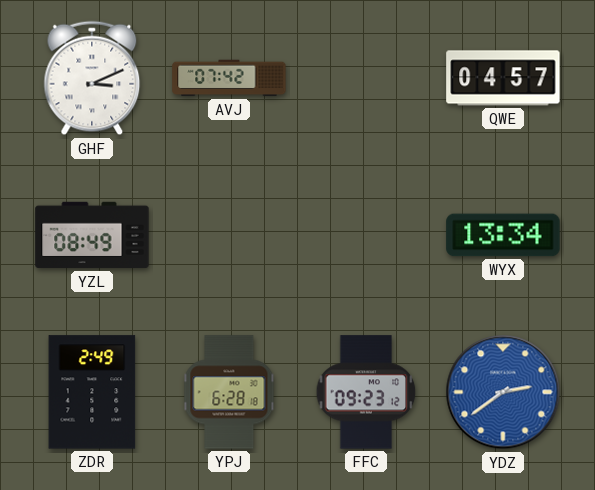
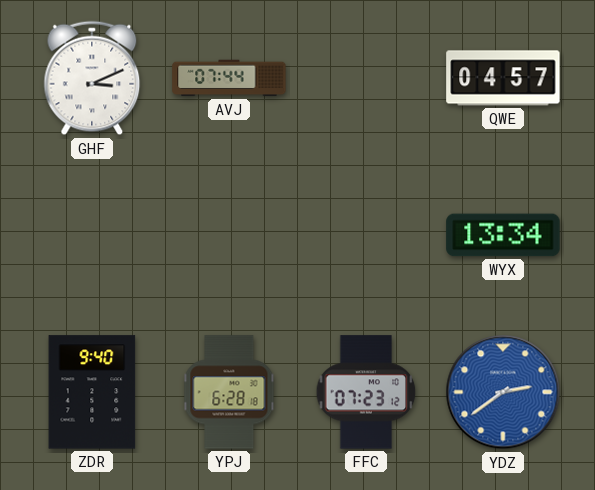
AVJ: 07:42 -> 07:44 (229, 78)
YZL: 08:49 -> none (92, 235)
ZDR: 2:49 -> 9:40 (92, 392)
FFC: 09:23 -> 07:23 (366, 392)
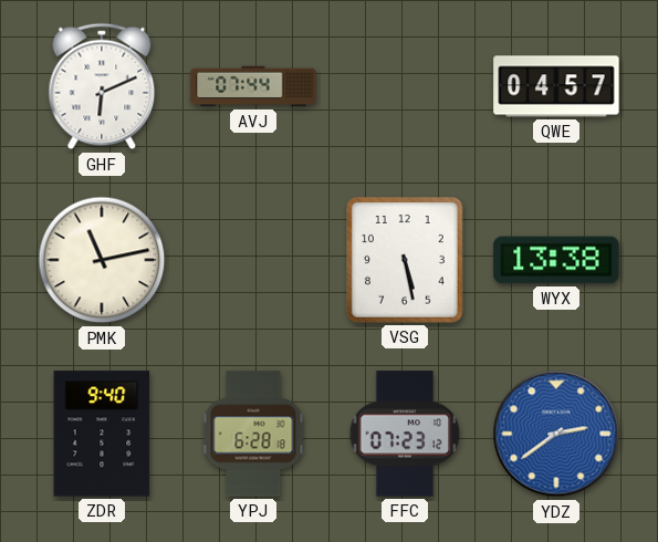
GHF: 3:11 -> 6:11 (102, 86)
PMK: none -> 11:13 (102, 260)
VSG: none -> 5:28 (406, 261)
WYX: 13:34 -> 13:38 (556, 260)
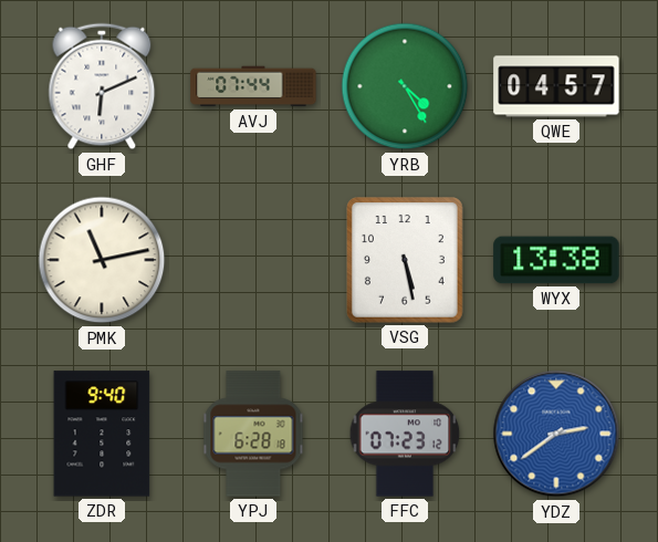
YRB: none -> 4:25 (405, 86)
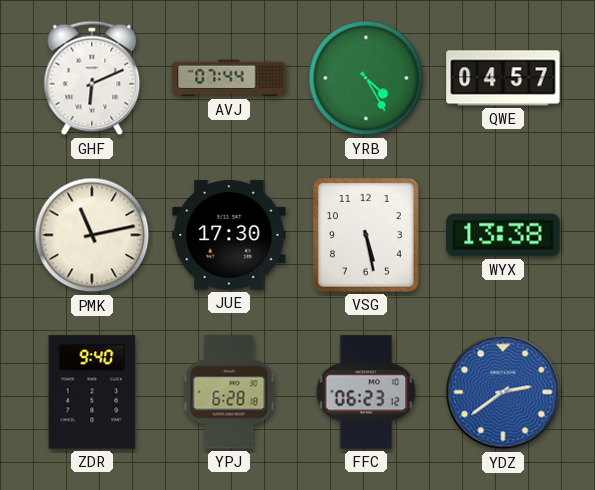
JUE: none -> 17:30 (229, 235)
FFC: 07:23 -> 06:23 (366, 392)
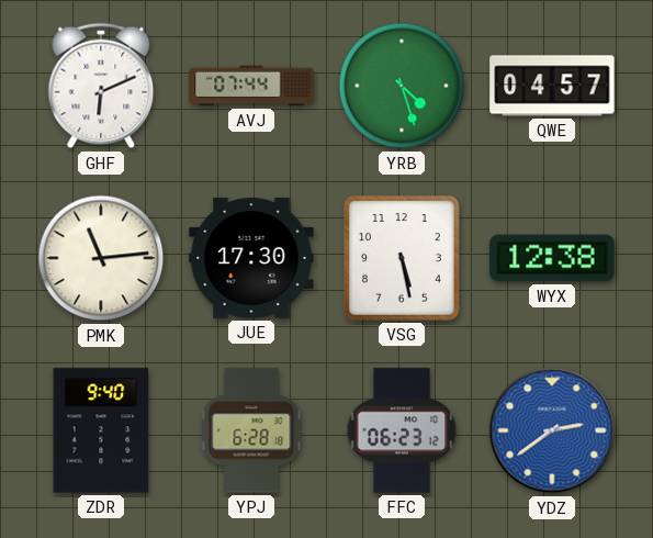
YRB: 4:25 -> 4:27 (402, 86)
PMK: 11:13 -> 11:14 (101, 258)
WYX: 13:38 -> 12:38 (552, 258)
